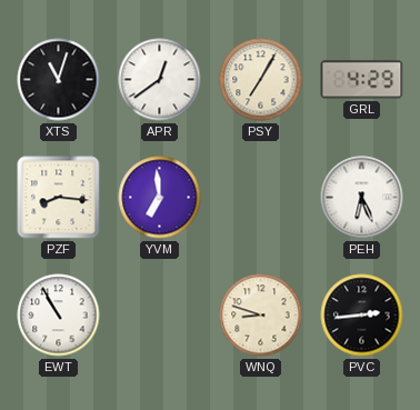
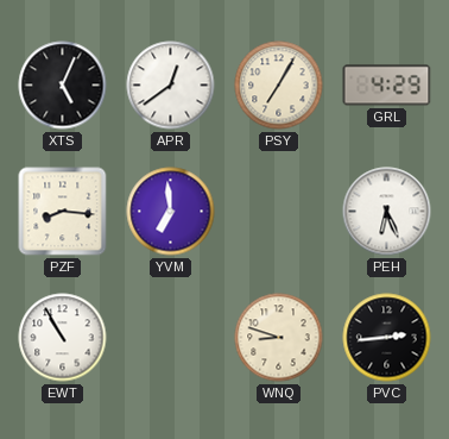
XTS: 11:03 -> 5:04 (63, 86)
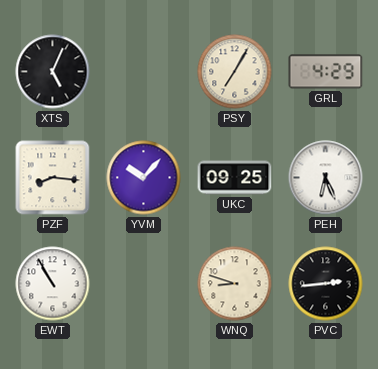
APR: 12:39 -> none (171, 86)
YVM: 6:59 -> 10:07 (144, 178)
UKC: none -> 09:25 (235, 178)
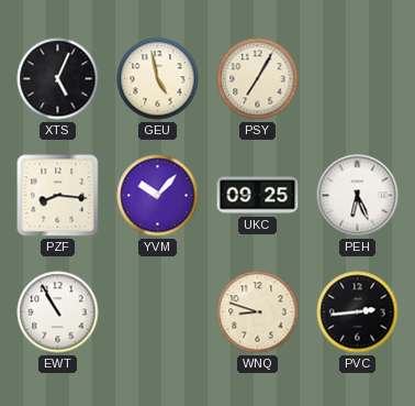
GEU: none -> 4:58 (158, 79)
GRL: 4:29 -> none (326, 72)
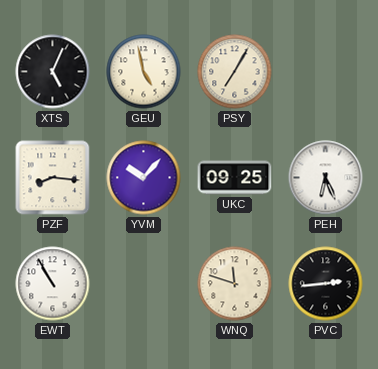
WNQ: 8:48 -> 11:48 (235, 284)
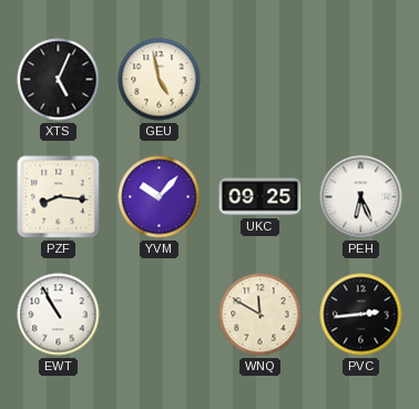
PSY: 7:05 -> none (235, 72)
WNQ: 11:48 -> 11:50 (260, 315)
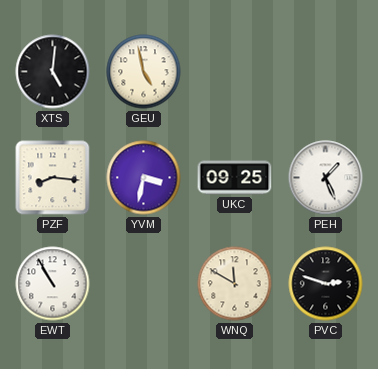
XTS: 5:04 -> 5:01 (53, 72)
YVM: 10:07 -> 3:32 (144, 178)
PEH: 6:26 -> 1:26 (326, 178)
PVC: 2:44 -> 2:48 (326, 284)
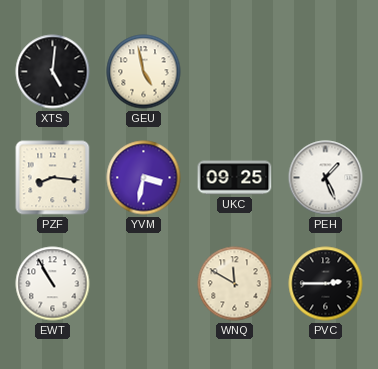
PVC: 2:48 -> 2:45 (326, 284)
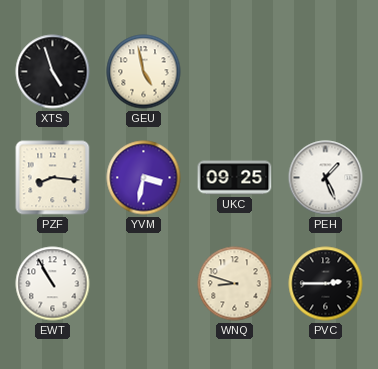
XTS: 5:01 -> 4:57 (53, 72)
WNQ: 11:50 -> 8:48 (235, 284)
